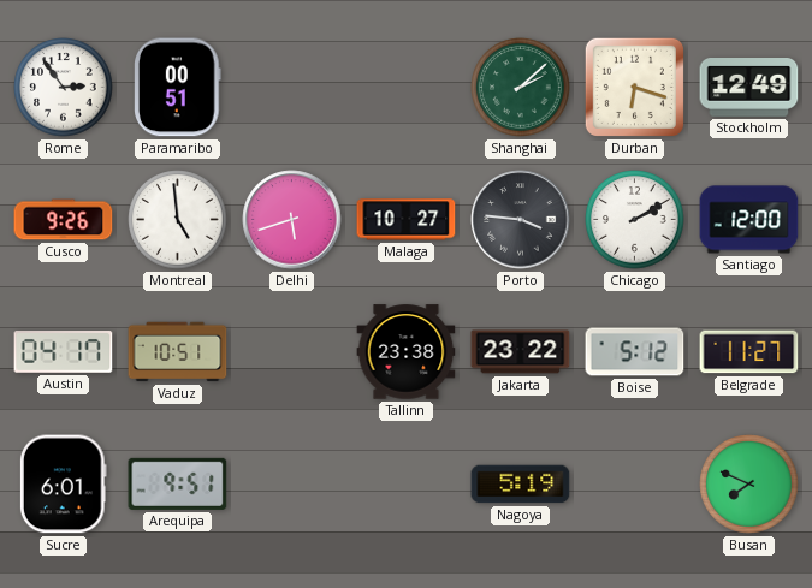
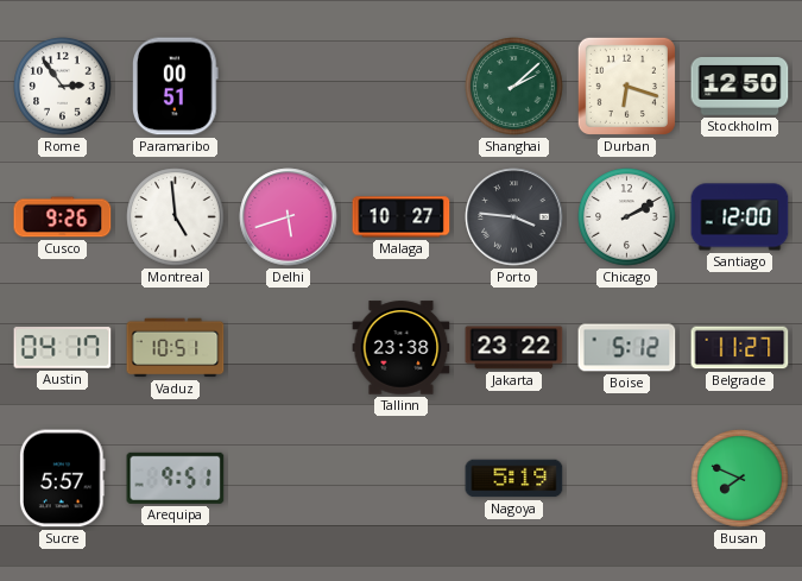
Stockholm: 12:49 -> 12:50 (740, 87)
Sucre: 6:01 -> 5:57 (62, 479)
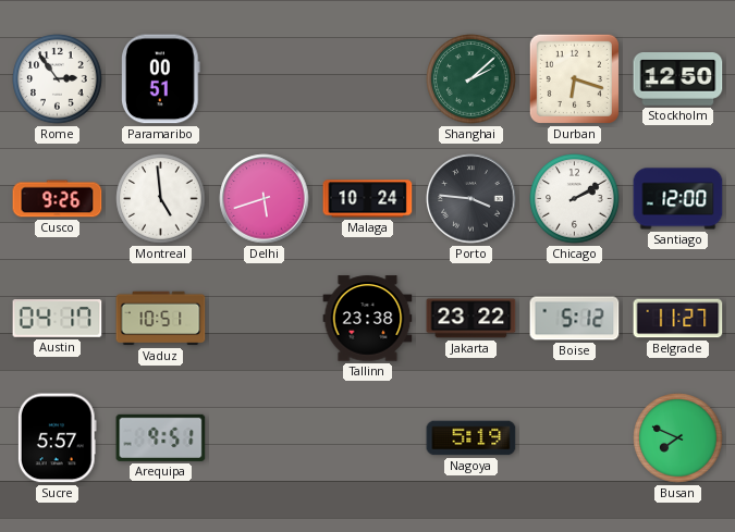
Malaga: 10:27 -> 10:24 (368, 199)
